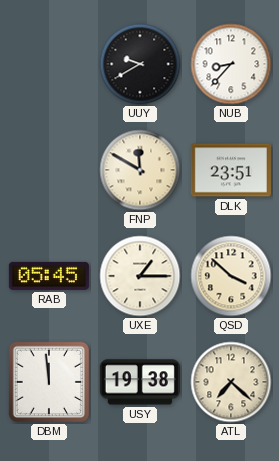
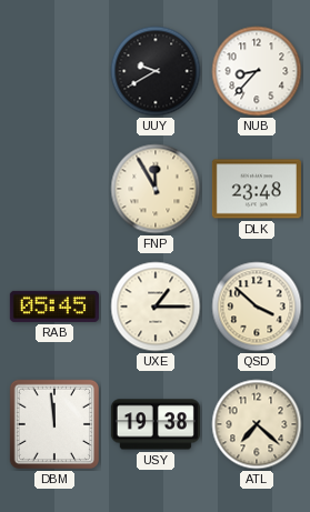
FNP: 11:50 -> 11:55 (156, 189)
DLK: 23:51 -> 23:48 (257, 189)
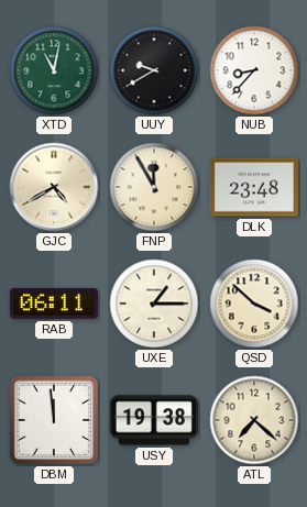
XTD: none -> 11:02 (54, 70)
GJC: none -> 4:40 (54, 187)
RAB: 05:45 -> 06:11 (54, 304)
